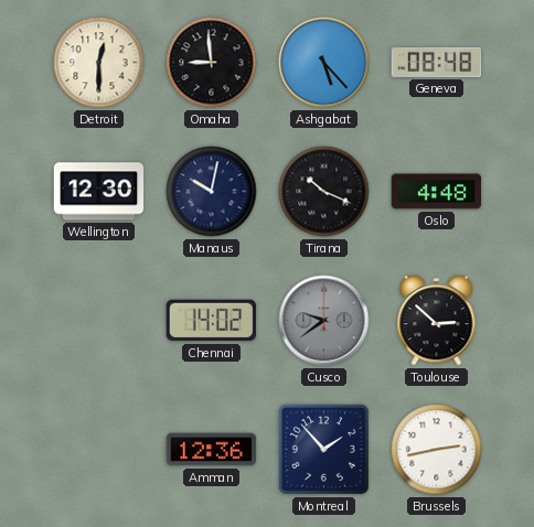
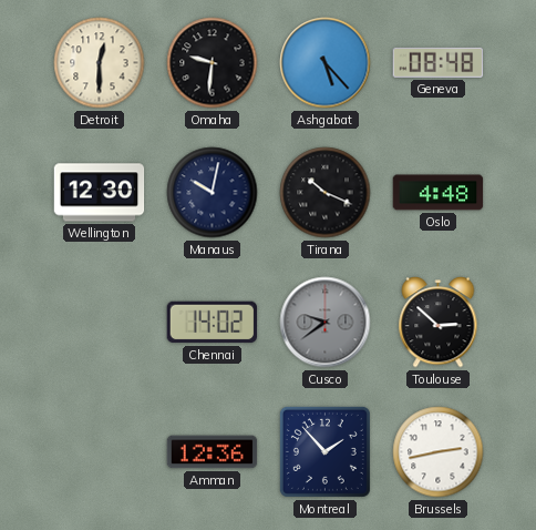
Omaha: 8:59 -> 9:31 (213, 63)
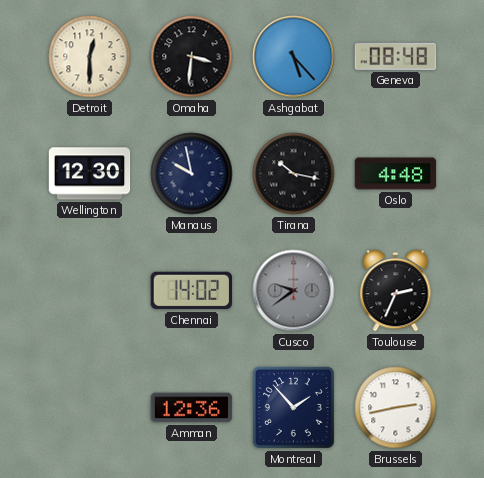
Omaha: 9:31 -> 3:31 (192, 57)
Manaus: 10:02 -> 9:58 (192, 174)
Tirana: 10:19 -> 10:17 (294, 174)
Toulouse: 2:52 -> 2:34 (396, 291)
